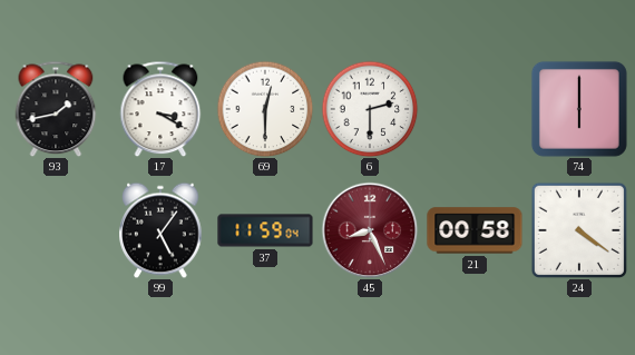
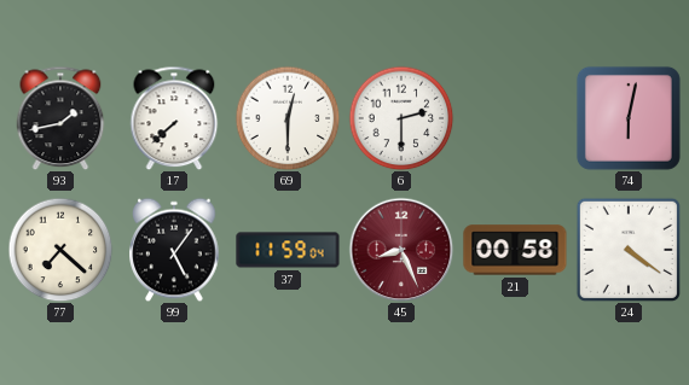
17: 3:20 -> 7:38 (174, 118)
74: 6:00 -> 6:02 (629, 118)
77: none -> 7:22 (60, 250)
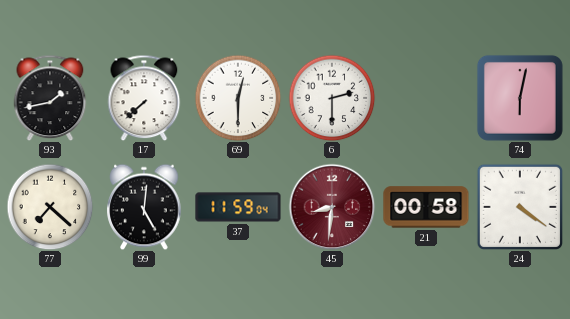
99: 5:06 -> 5:01 (144, 207)
45: 8:26 -> 8:31 (332, 207)
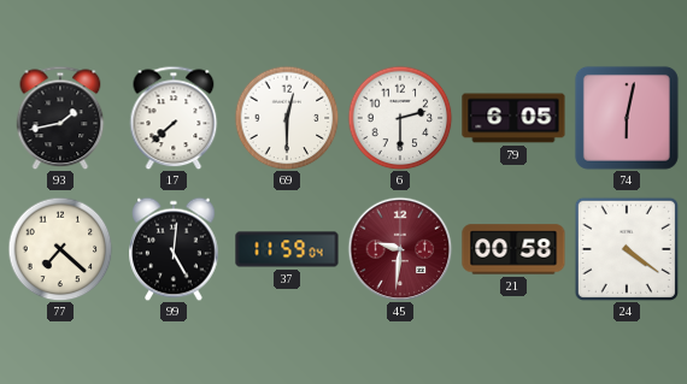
79: none -> 6:05 (513, 118)
45: 8:31 -> 9:31 (400, 249)
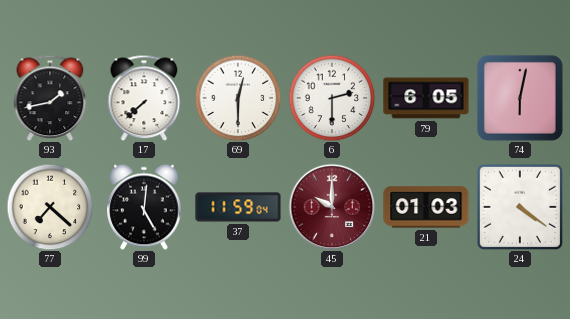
45: 9:31 -> 10:00 (332, 207)
21: 00:58 -> 01:03 (426, 207)
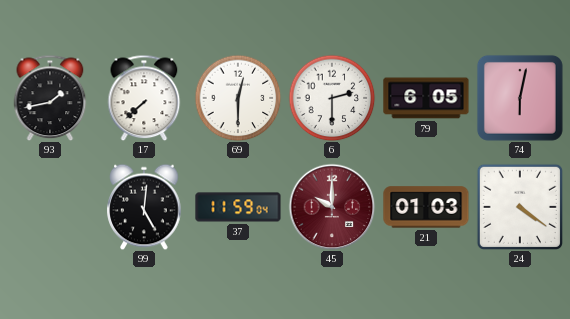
77: 7:22 -> none (50, 207)
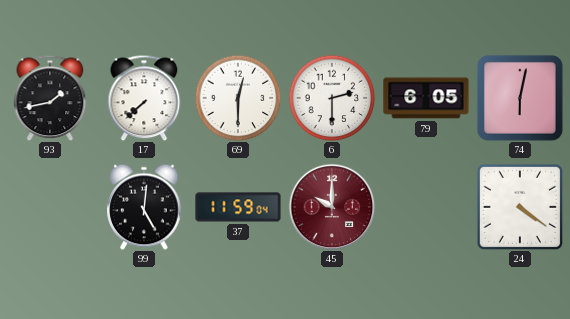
21: 01:03 -> none (426, 207)
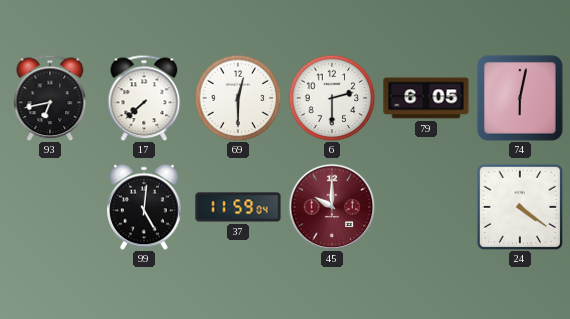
93: 1:43 -> 6:43 (50, 98)
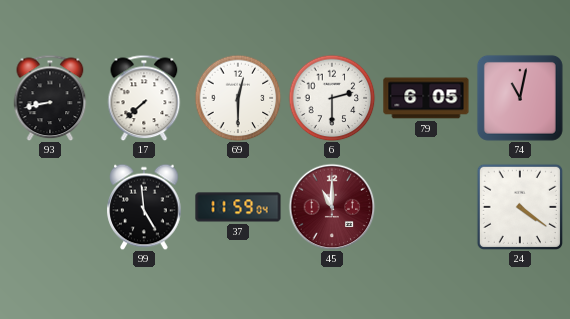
93: 6:43 -> 8:43 (50, 98)
74: 6:02 -> 11:02 (520, 98)
99: 5:01 -> 4:59 (144, 207)
45: 10:00 -> 11:00 (332, 207)
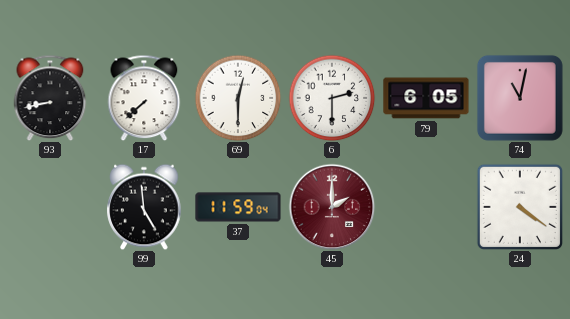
45: 11:00 -> 2:00 (332, 207)
